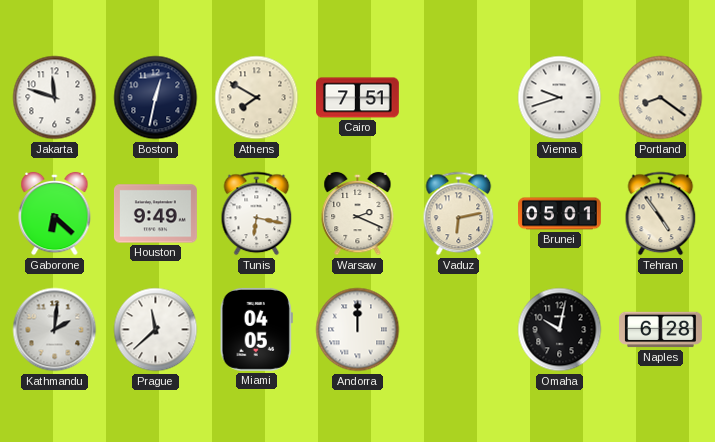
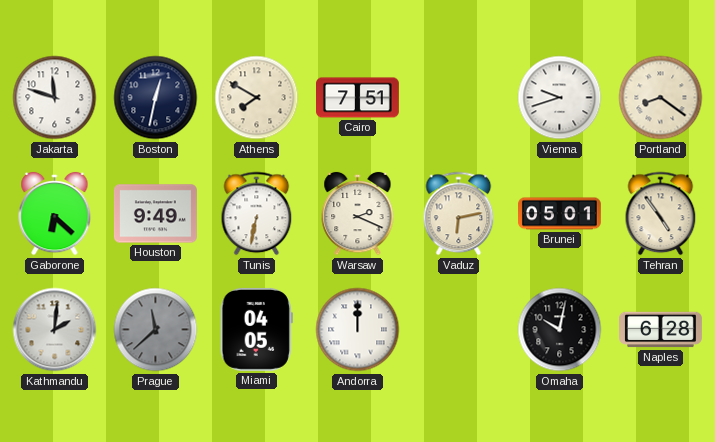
Tunis: 6:17 -> 6:32 (257, 214)
Prague dial: white -> grey (156, 330)
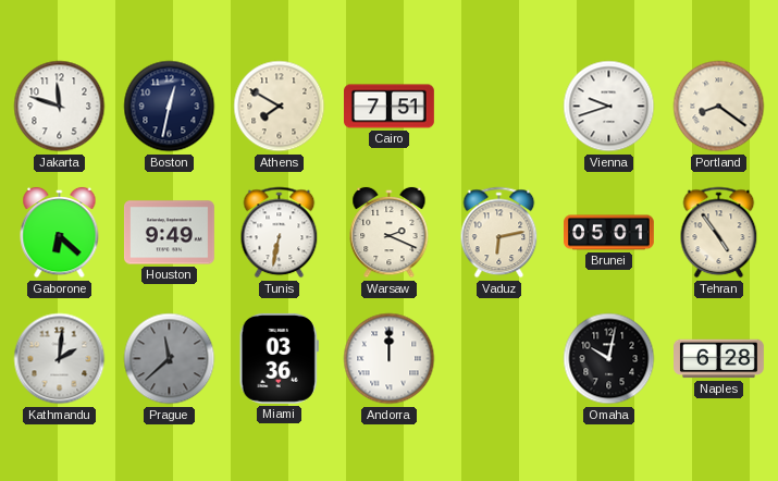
Miami: 04:05 -> 03:36 (279, 358)
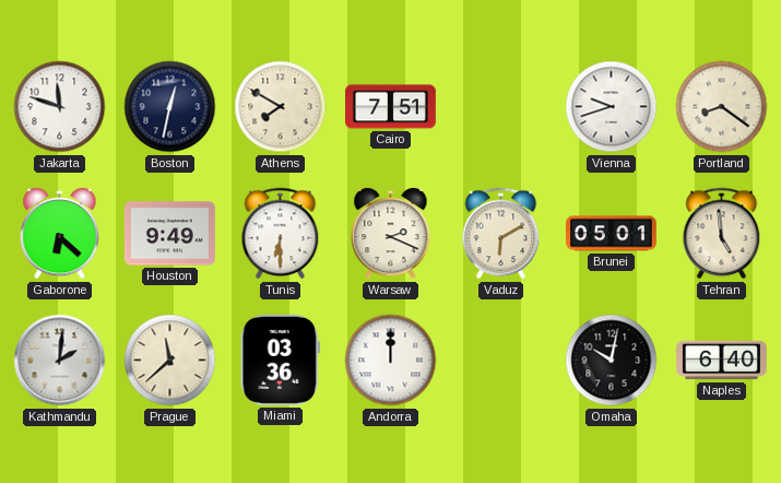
Tunis: 6:32 -> 6:30 (281, 234)
Vaduz: 6:13 -> 6:10 (501, 234)
Tehran: 4:54 -> 4:59 (722, 234)
Prague dial: grey -> cream (170, 361)
Naples: 6:28 -> 6:40 (722, 361)
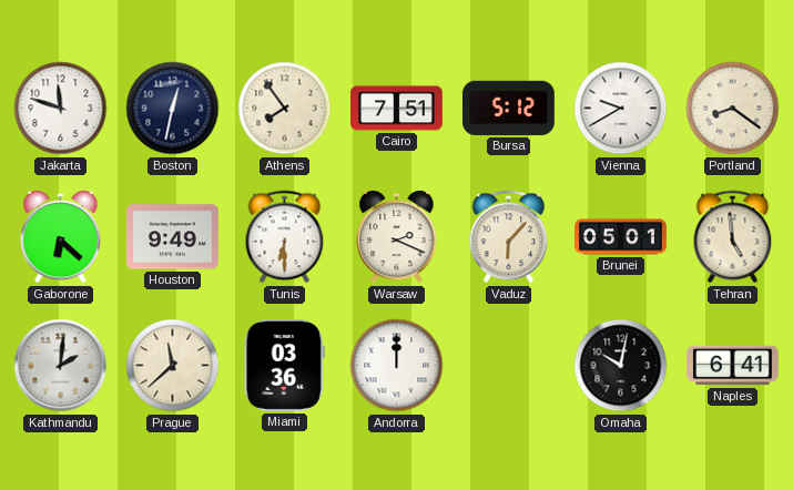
Athens: 7:50 -> 7:54 (285, 109)
Bursa: none -> 5:12 (508, 108)
Vienna: 9:42 -> 9:40 (621, 109)
Vaduz: 6:10 -> 6:07 (509, 237)
Naples: 6:40 -> 6:41 (733, 366)
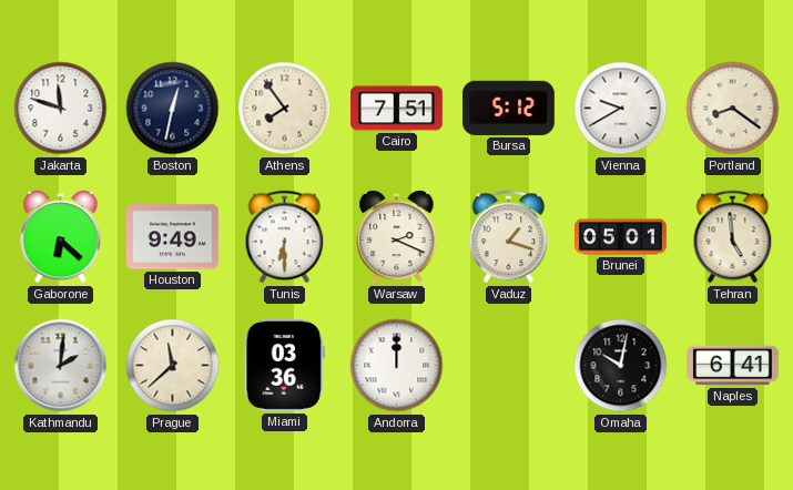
Vaduz: 6:07 -> 1:18 (509, 237)
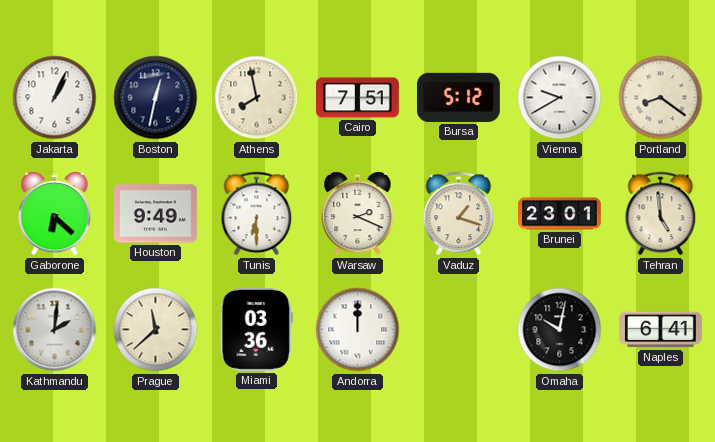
Jakarta: 11:48 -> 1:04 (55, 98)
Athens: 7:54 -> 7:58 (257, 98)
Brunei: 05:01 -> 23:01 (560, 214)
